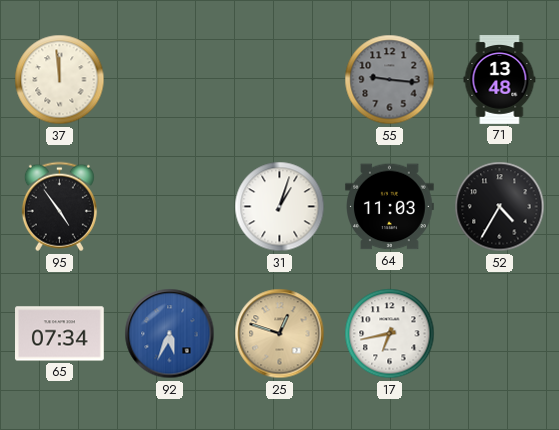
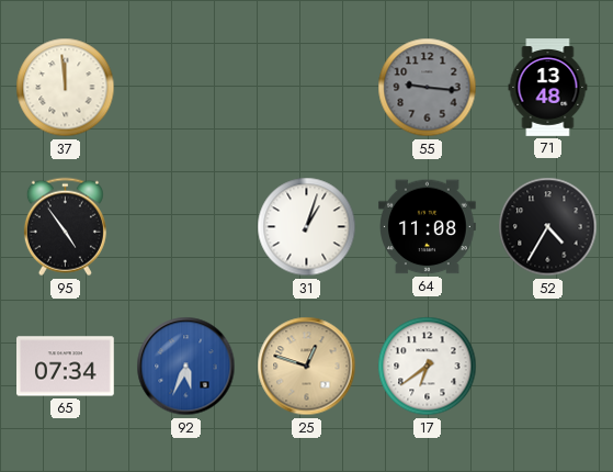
64: 11:03 -> 11:08 (428, 227)
17: 6:43 -> 6:39 (428, 367)
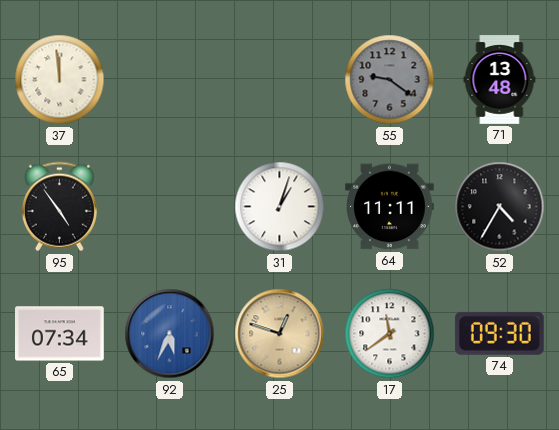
55: 9:16 -> 9:21 (390, 80)
64: 11:08 -> 11:11 (390, 207)
17: 6:39 -> 11:39 (390, 334)
74: none -> 09:30 (499, 333)
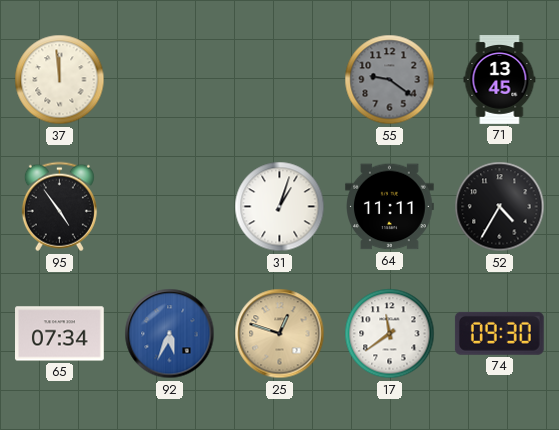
71: 13:48 -> 13:45 (500, 80)
